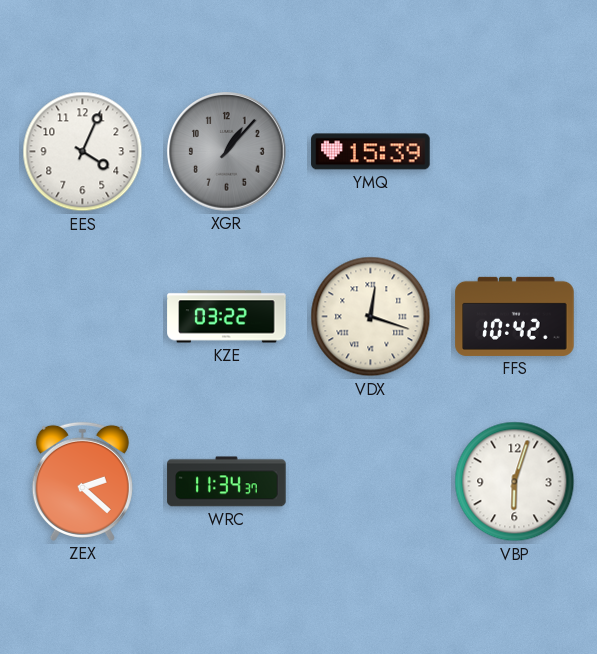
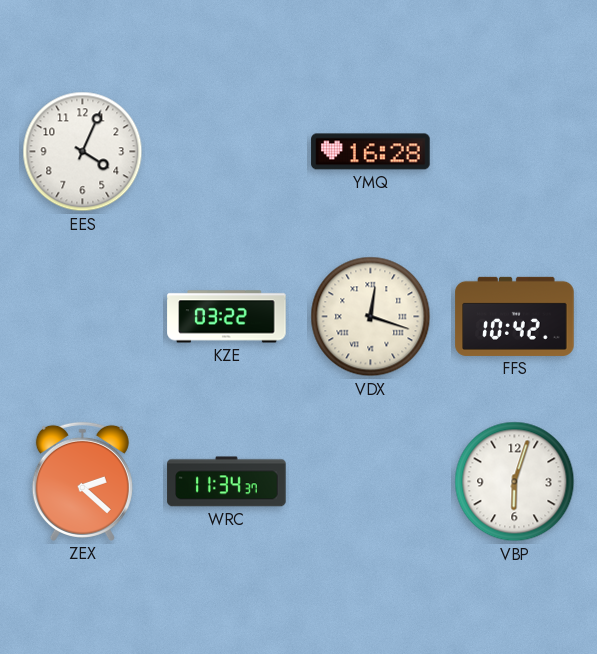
XGR: 1:07 -> none (227, 152)
YMQ: 15:39 -> 16:28 (371, 152)
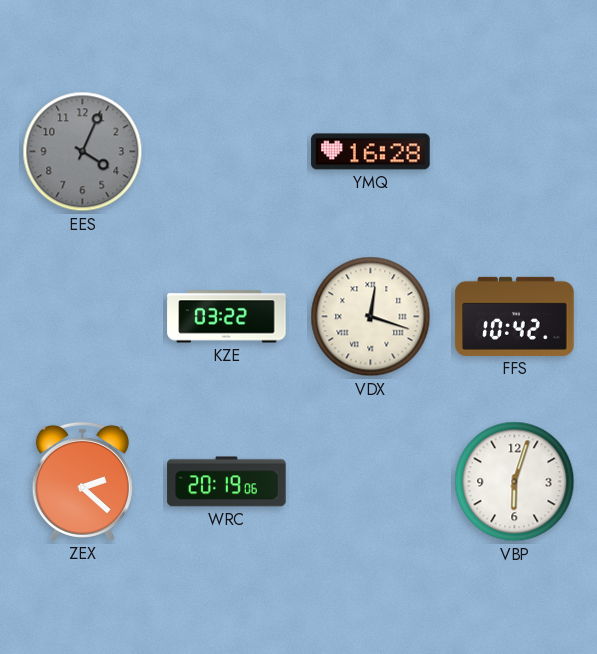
EES dial: white -> grey (83, 152)
WRC: 11:34 -> 20:19 (227, 482)
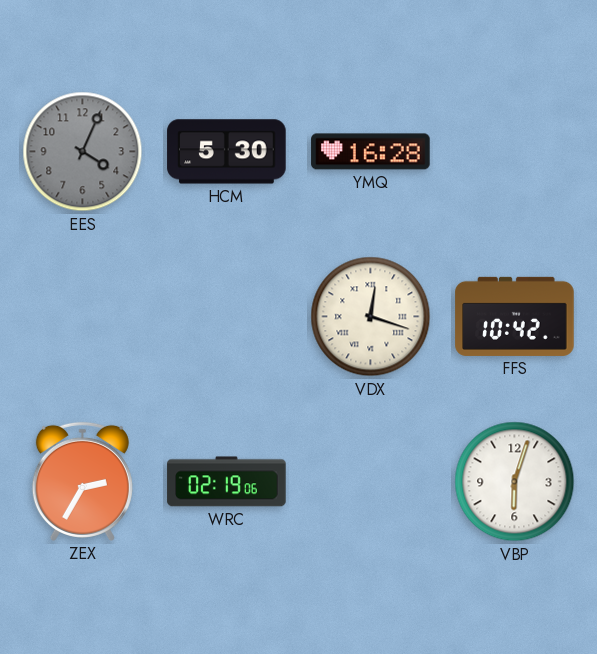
HCM: none -> 5:30 (227, 152)
KZE: 03:22 -> none (227, 317)
ZEX: 2:22 -> 2:35 (82, 481)
WRC: 20:19 -> 02:19 (227, 482)
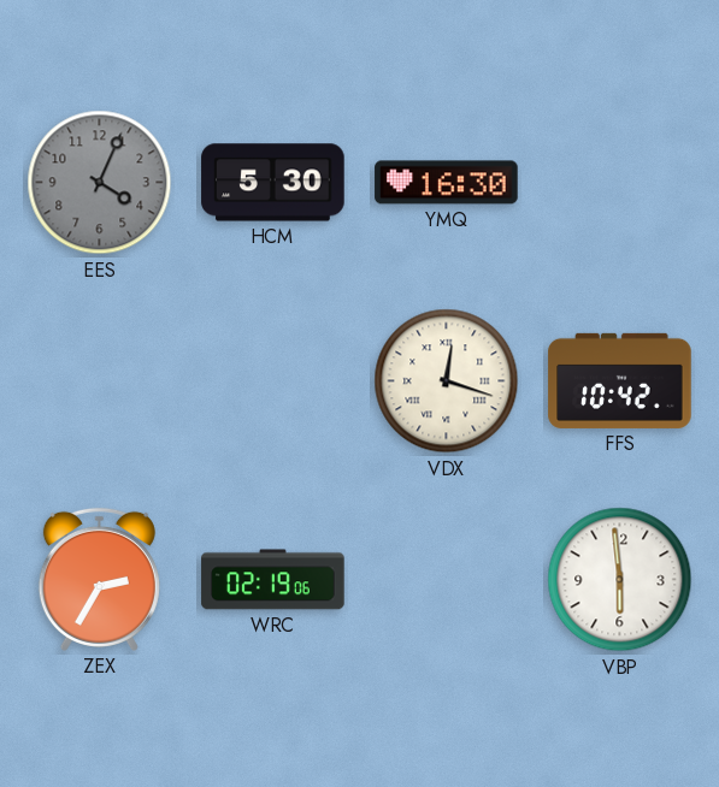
YMQ: 16:28 -> 16:30 (447, 183)
VBP: 6:03 -> 5:59 (620, 580)
